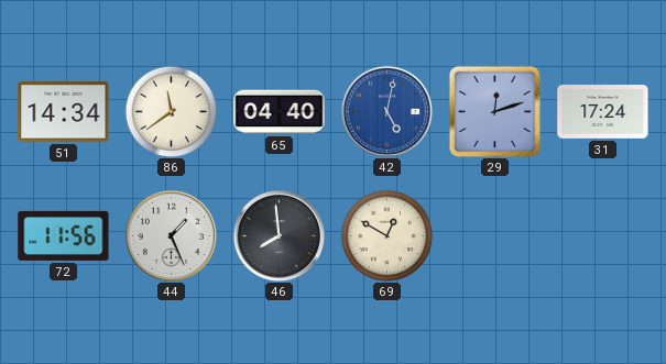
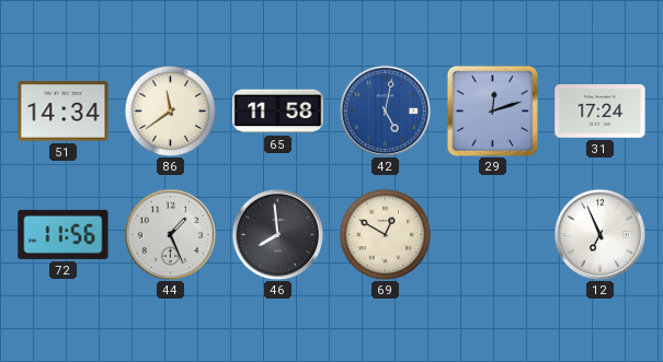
65: 04:40 -> 11:58 (278, 112)
12: none -> 6:56 (599, 234)
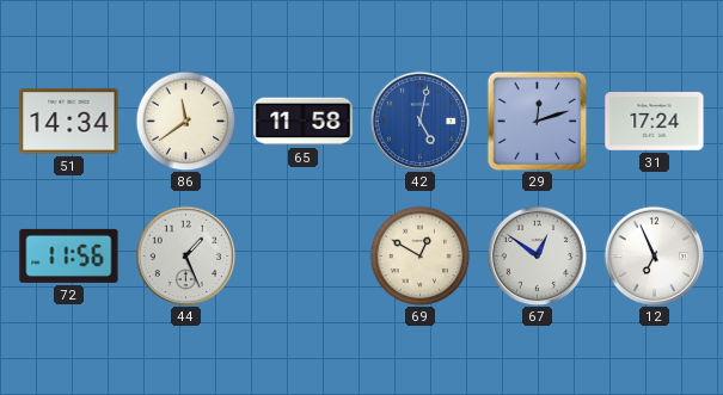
46: 7:59 -> none (277, 234)
67: none -> 12:51 (537, 255)
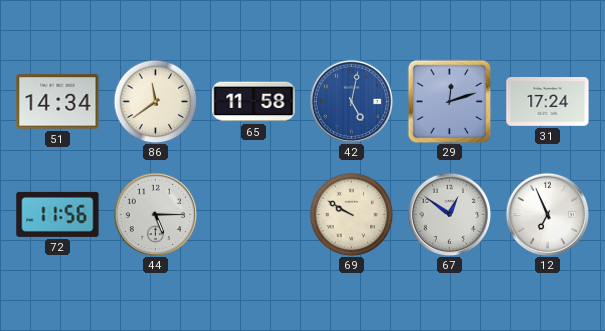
44: 1:26 -> 5:15 (155, 214)
69: 12:50 -> 9:50 (351, 214)
